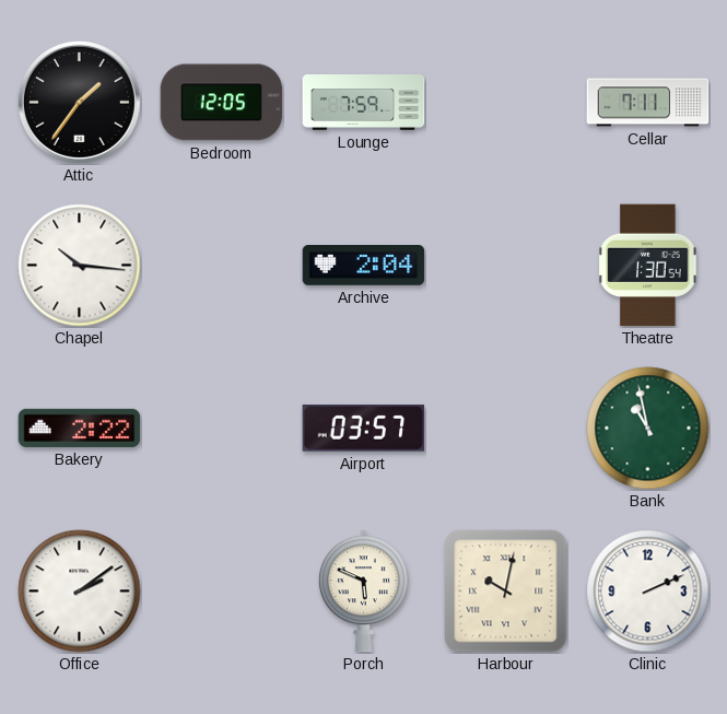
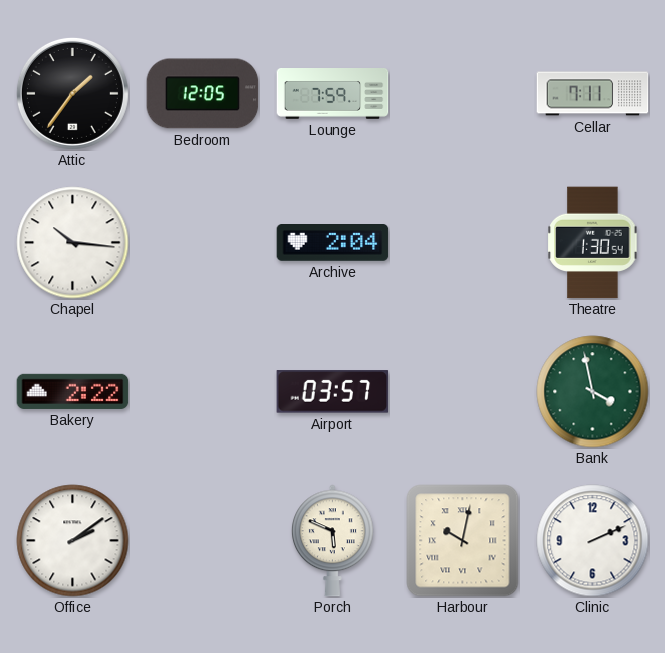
Bank: 10:58 -> 3:58 (593, 392)
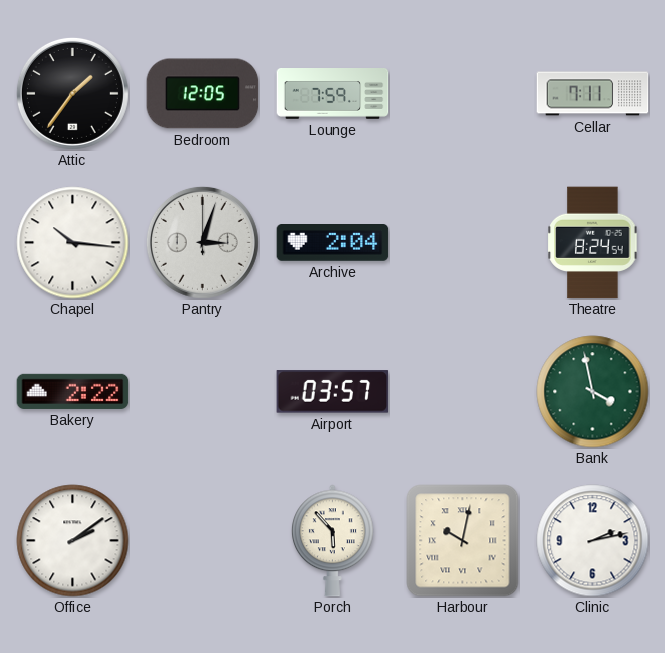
Pantry: none -> 3:03 (202, 242)
Theatre: 1:30 -> 8:24 (593, 243)
Porch: 5:49 -> 5:53 (333, 541)
Clinic: 2:11 -> 2:13 (593, 541)
